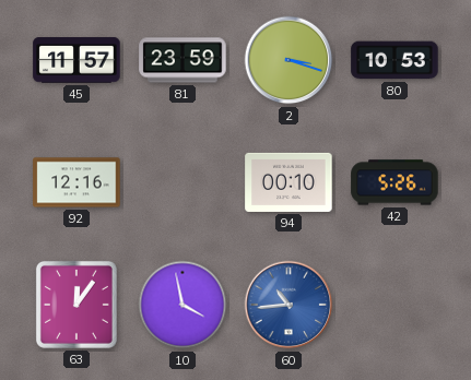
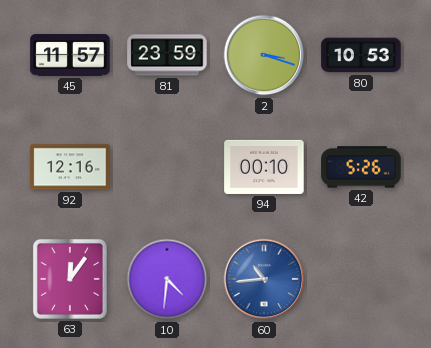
10: 3:58 -> 4:31 (167, 279)
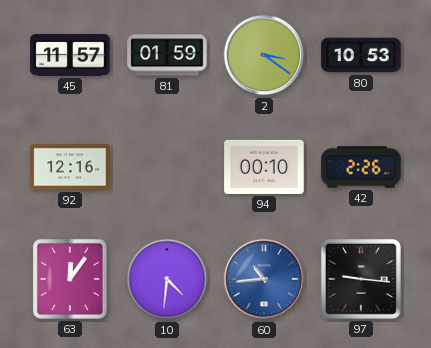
81: 23:59 -> 01:59 (167, 55)
2: 3:18 -> 3:21 (264, 55)
42: 5:26 -> 2:26 (361, 167)
97: none -> 9:16 (361, 279)
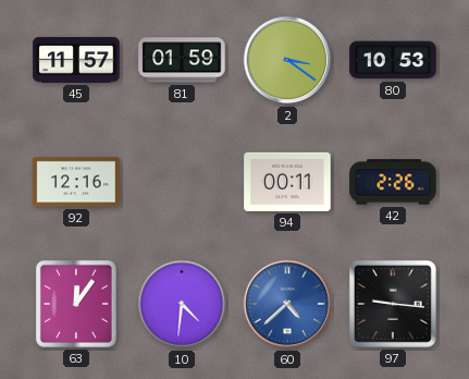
94: 00:10 -> 00:11 (287, 182)
60: 10:44 -> 4:38 (287, 304)
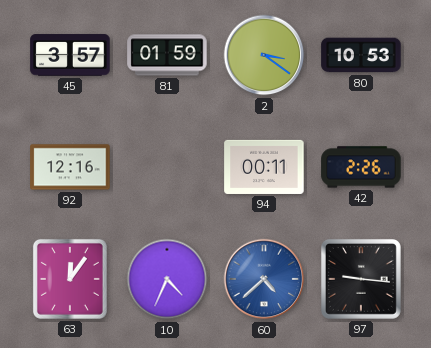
45: 11:57 -> 3:57 (70, 55)
10: 4:31 -> 4:34 (167, 279)
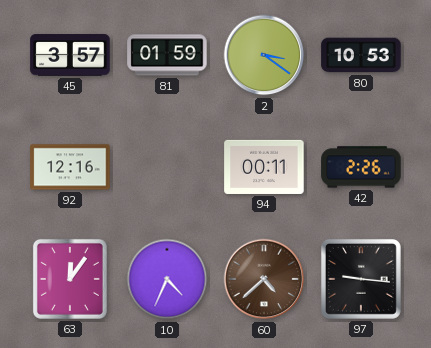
60 dial: blue -> brown (264, 279)
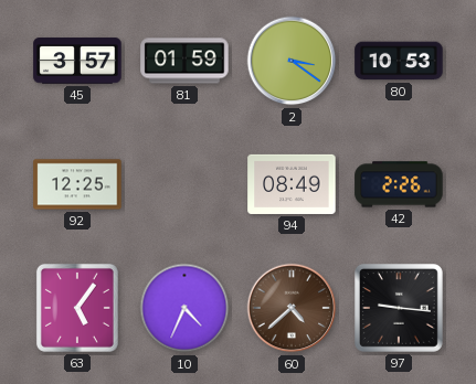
92: 12:16 -> 12:25 (77, 184)
94: 00:11 -> 08:49 (292, 184)
63: 12:06 -> 5:06 (77, 308)
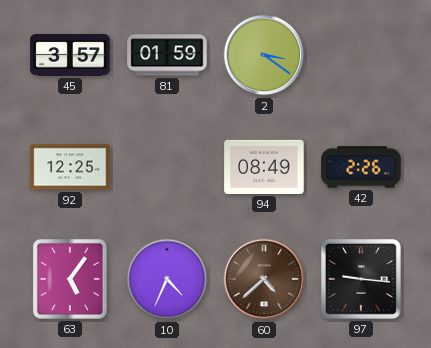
80: 10:53 -> none (399, 61)
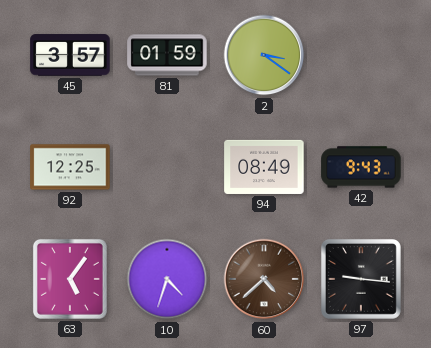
42: 2:26 -> 9:43 (361, 167)
10: 4:34 -> 4:33 (167, 279)
